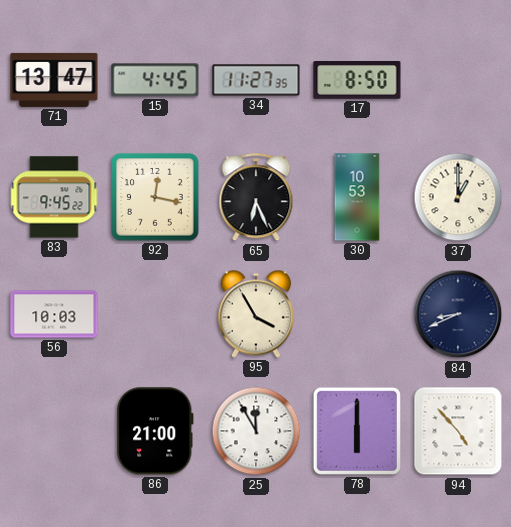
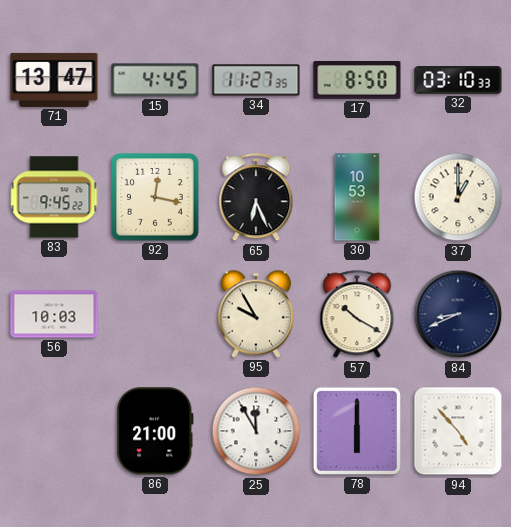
32: none -> 03:10 (458, 80)
95: 3:55 -> 9:55 (256, 314)
57: none -> 10:20 (357, 315)
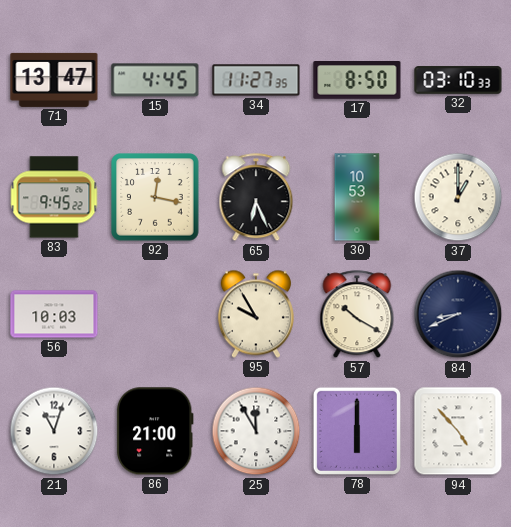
21: none -> 11:03 (54, 431)
